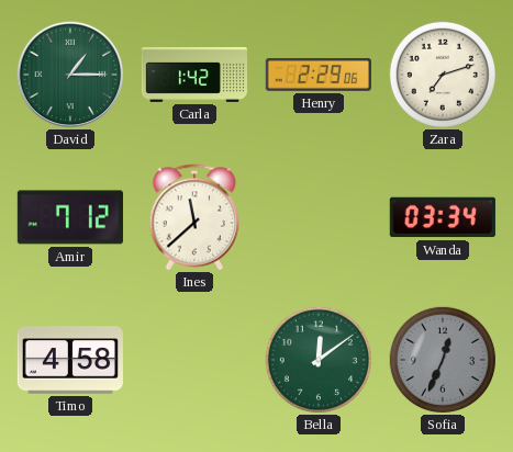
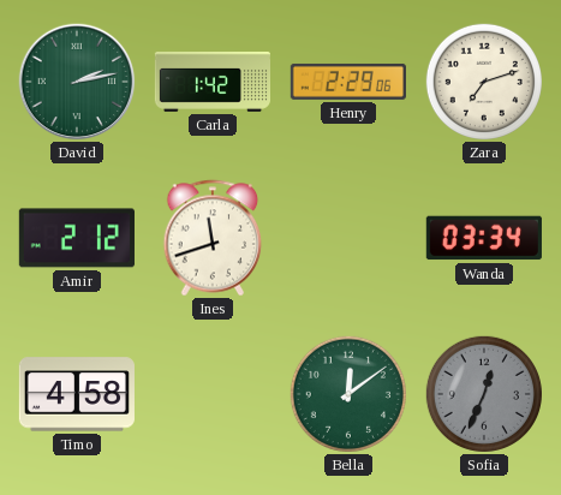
David: 1:15 -> 2:13 (77, 82)
Amir: 7:12 -> 2:12 (77, 238)
Ines: 11:38 -> 11:42 (213, 238)
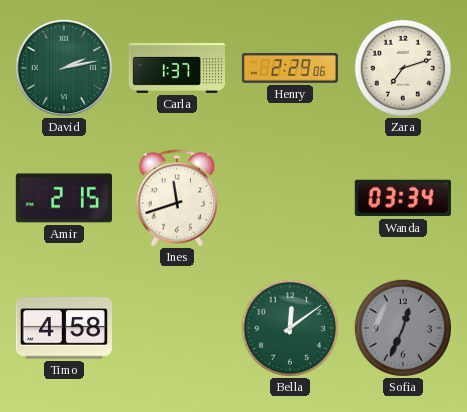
Carla: 1:42 -> 1:37 (176, 68)
Amir: 2:12 -> 2:15 (64, 198)
